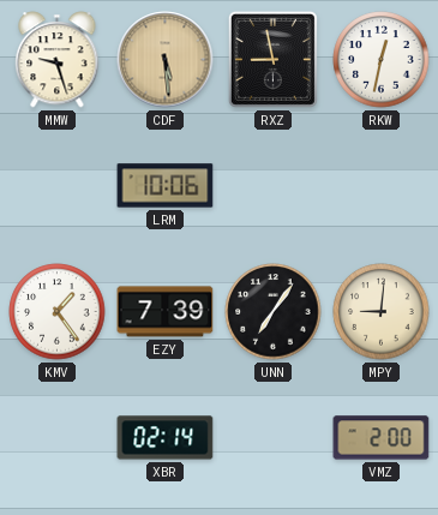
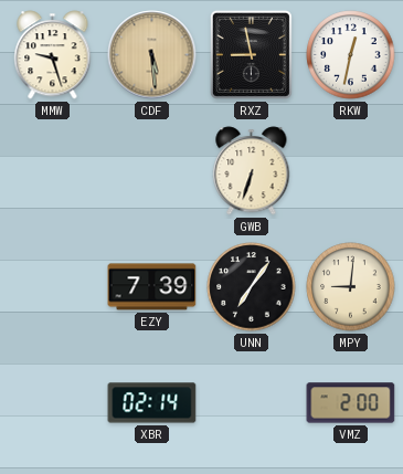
LRM: 10:06 -> none (166, 186)
GWB: none -> 6:33 (252, 171)
KMV: 1:24 -> none (58, 312)
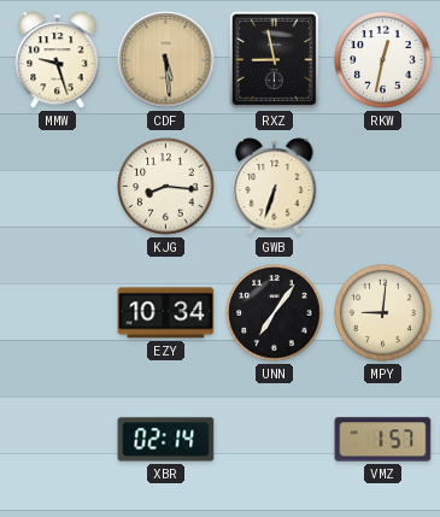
KJG: none -> 8:16 (166, 187)
EZY: 7:39 -> 10:34 (166, 313)
VMZ: 2:00 -> 1:57 (383, 440)
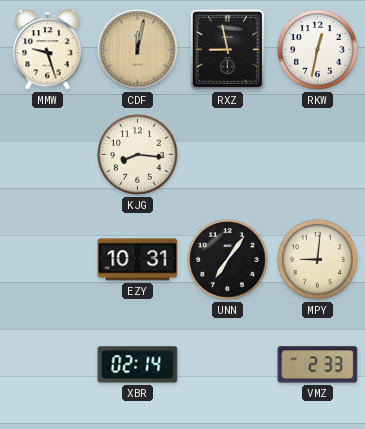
CDF: 5:29 -> 12:02 (138, 50)
GWB: 6:33 -> none (275, 187)
EZY: 10:34 -> 10:31 (138, 260)
VMZ: 1:57 -> 2:33 (318, 365)
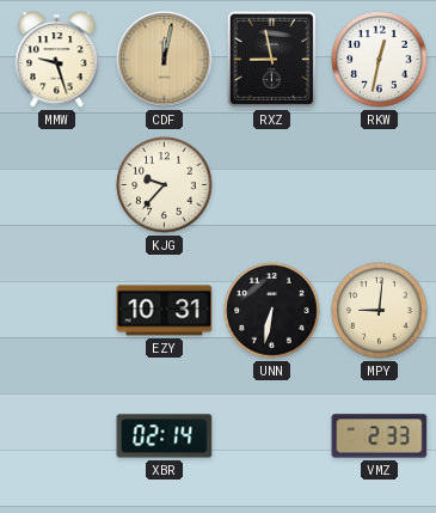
KJG: 8:16 -> 9:37 (165, 185)
UNN: 7:06 -> 6:32 (272, 311)
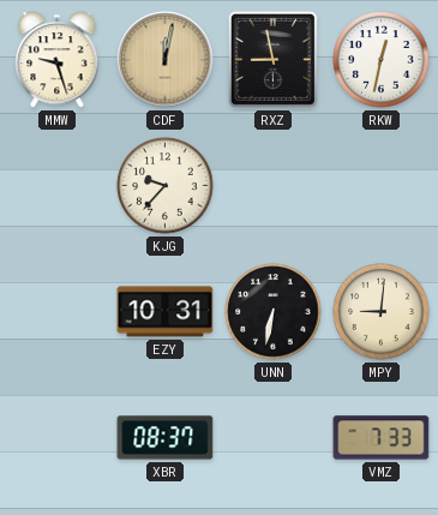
XBR: 02:14 -> 08:37 (166, 438)
VMZ: 2:33 -> 7:33 (382, 438)
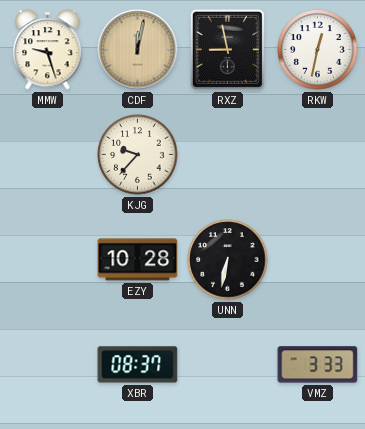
EZY: 10:31 -> 10:28 (138, 260)
MPY: 9:01 -> none (382, 312)
VMZ: 7:33 -> 3:33 (318, 365)
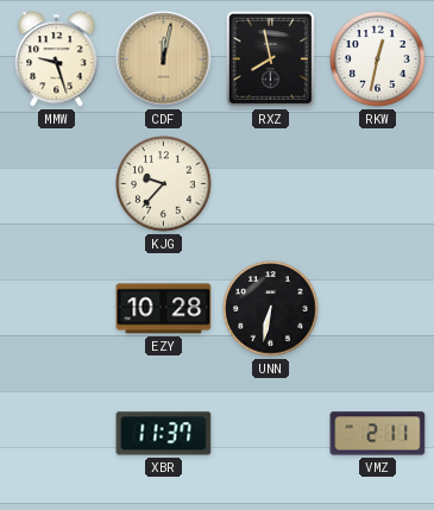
RXZ: 8:58 -> 7:58 (270, 58)
XBR: 08:37 -> 11:37 (164, 434)
VMZ: 3:33 -> 2:11 (378, 434)
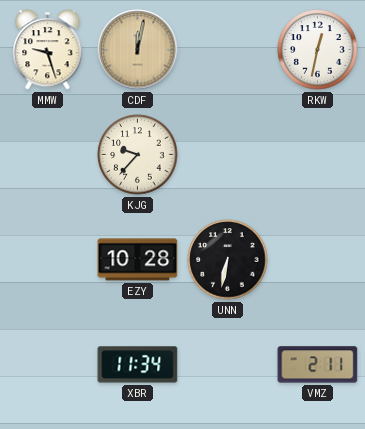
RXZ: 7:58 -> none (270, 58)
XBR: 11:37 -> 11:34 (138, 365)
